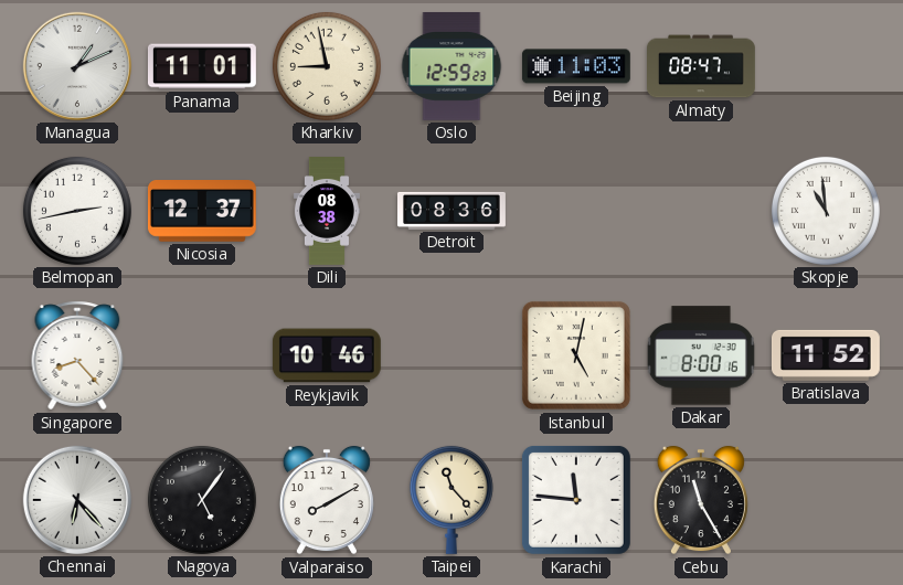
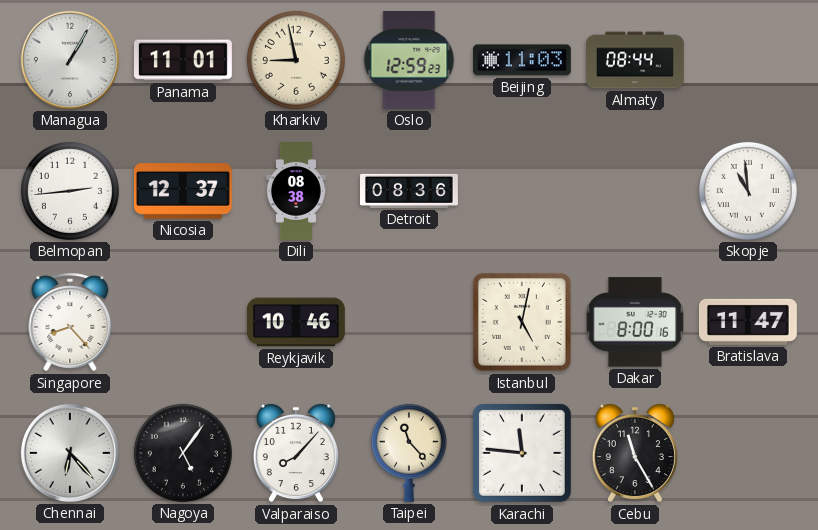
Managua: 1:11 -> 1:05 (70, 60)
Almaty: 08:47 -> 08:44 (636, 60)
Belmopan: 2:43 -> 2:44 (70, 191)
Bratislava: 11:52 -> 11:47 (748, 322)
Valparaiso: 8:10 -> 8:07 (296, 453)
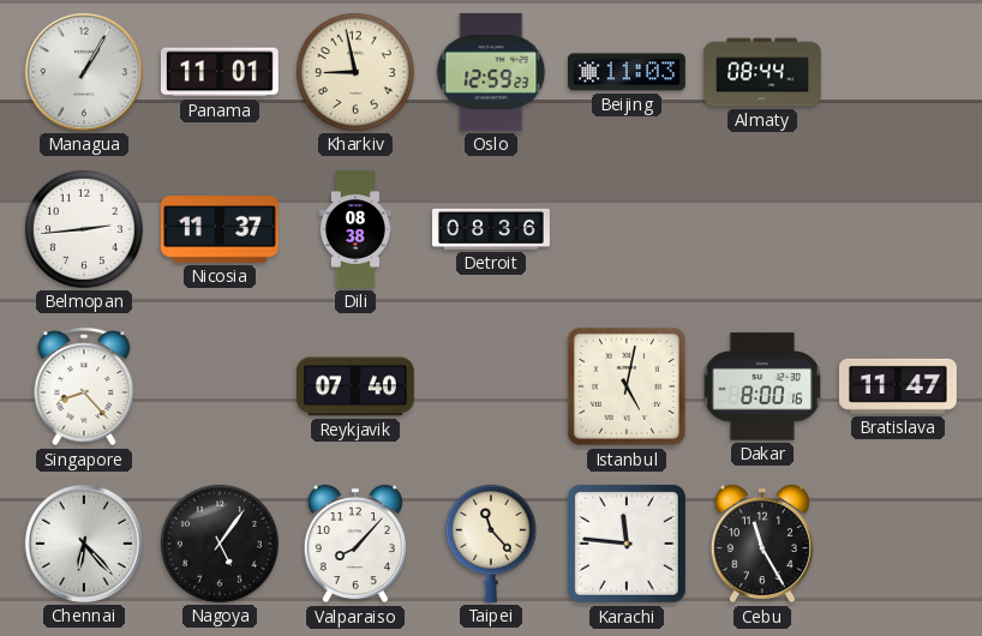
Nicosia: 12:37 -> 11:37 (220, 230)
Skopje: 10:59 -> none (748, 191)
Reykjavik: 10:46 -> 07:40 (355, 386)
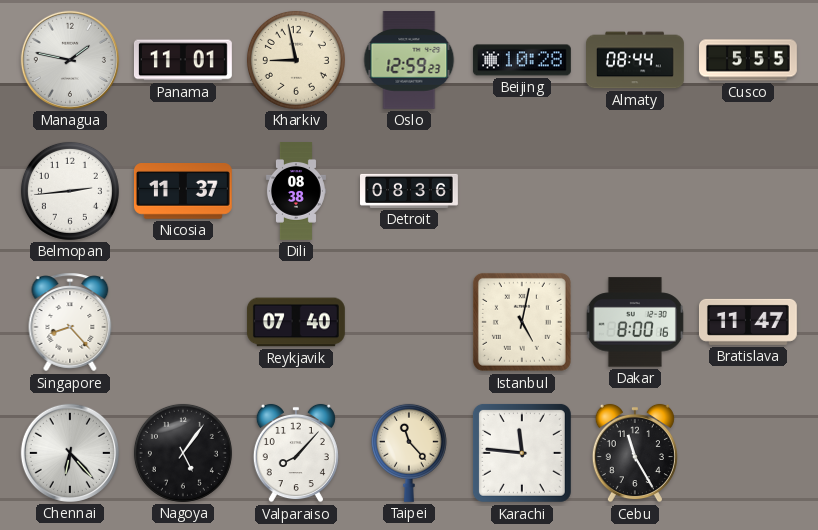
Managua: 1:05 -> 1:47 (70, 60)
Beijing: 11:03 -> 10:28 (522, 60)
Cusco: none -> 5:55 (749, 60)
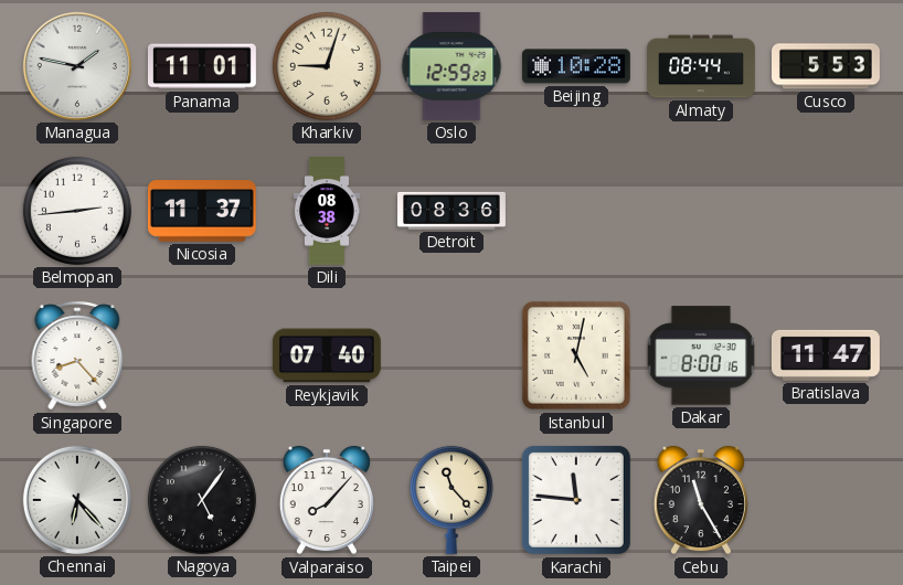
Kharkiv: 8:58 -> 9:03 (327, 66)
Cusco: 5:55 -> 5:53 (827, 66)
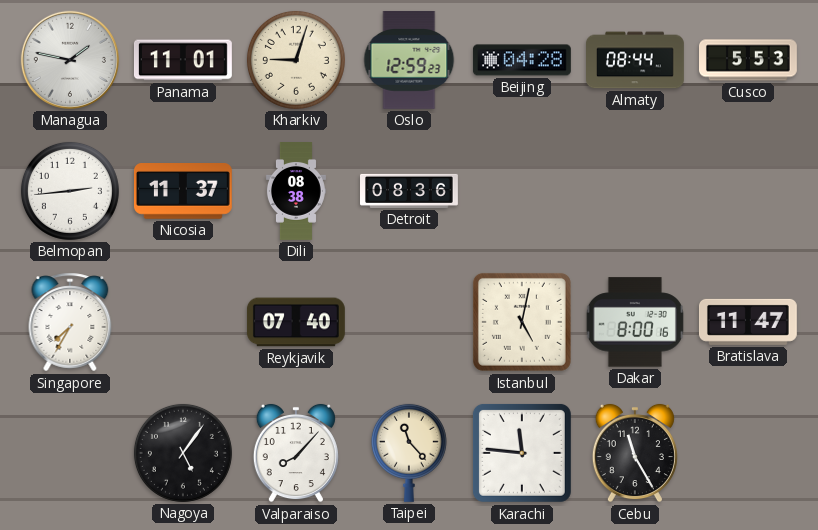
Beijing: 10:28 -> 04:28 (522, 60)
Singapore: 8:23 -> 7:35 (70, 322)
Chennai: 6:23 -> none (77, 500)
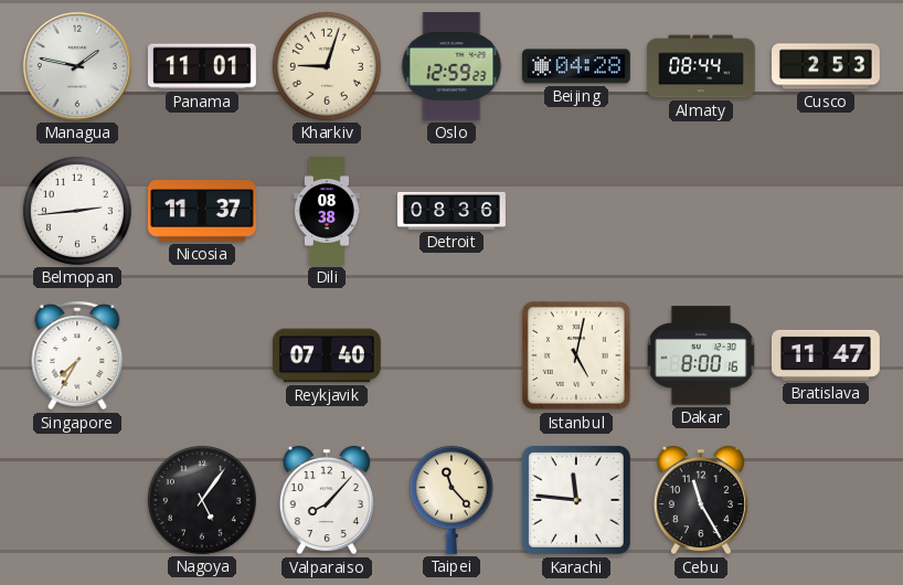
Cusco: 5:53 -> 2:53 (827, 66)
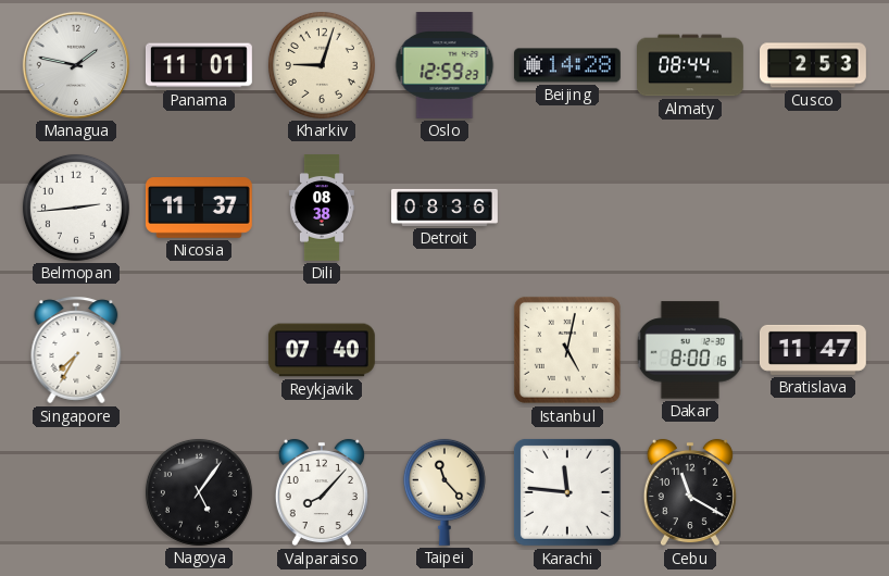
Beijing: 04:28 -> 14:28 (567, 65)
Cebu: 11:25 -> 11:20 (690, 492)
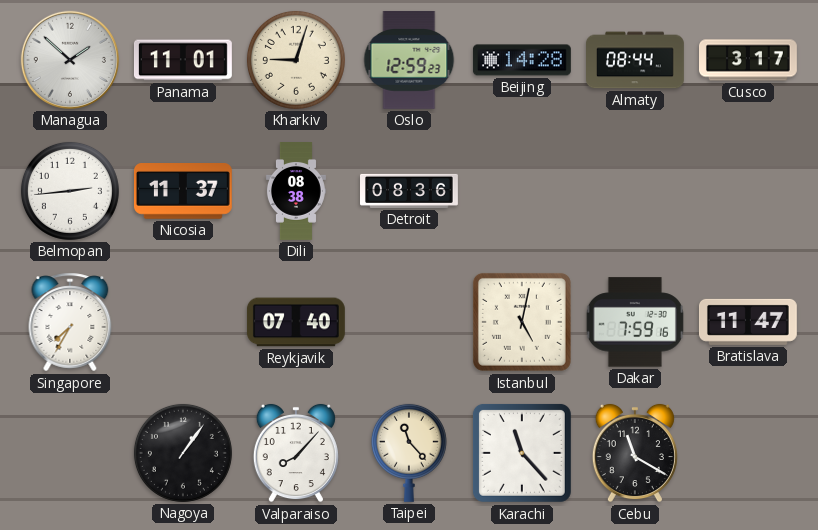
Managua: 1:47 -> 1:52 (70, 60)
Cusco: 2:53 -> 3:17 (749, 60)
Dakar: 8:00 -> 7:59 (635, 322)
Nagoya: 5:06 -> 1:06 (183, 453)
Karachi: 11:46 -> 11:23 (522, 453)
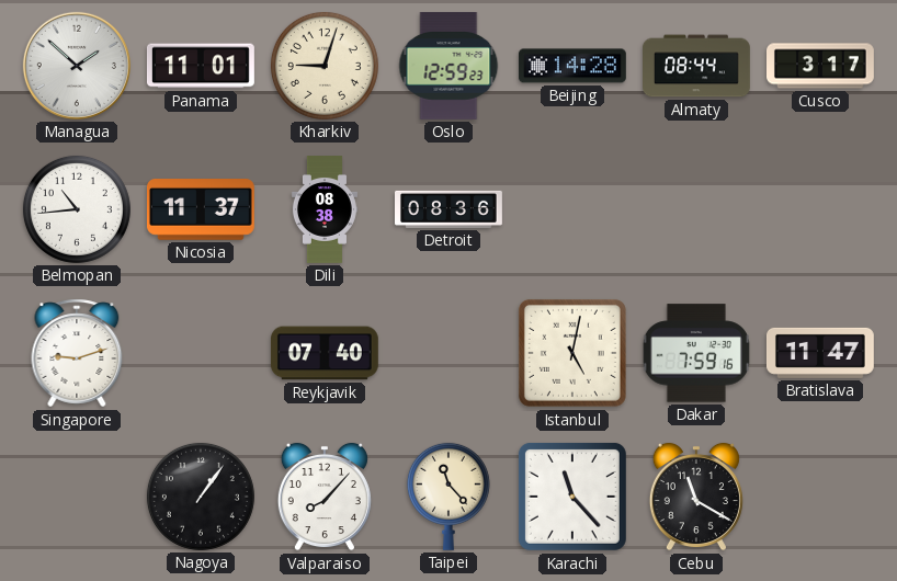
Belmopan: 2:44 -> 10:44 (77, 209)
Singapore: 7:35 -> 9:12 (77, 353)
